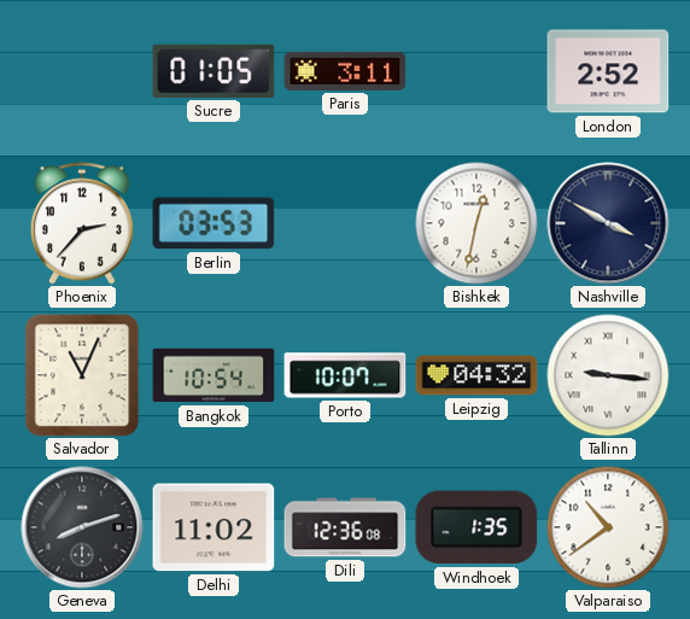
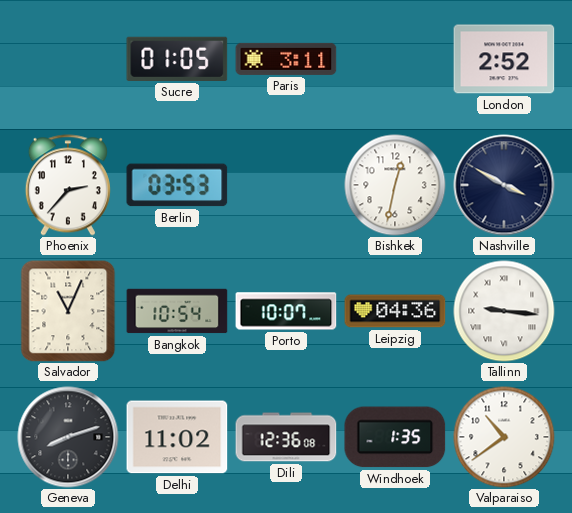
Leipzig: 04:32 -> 04:36 (395, 311)
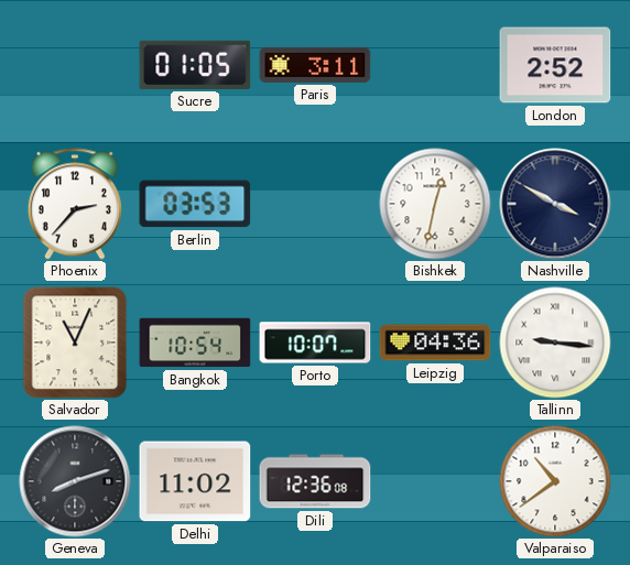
Windhoek: 1:35 -> none (395, 437)
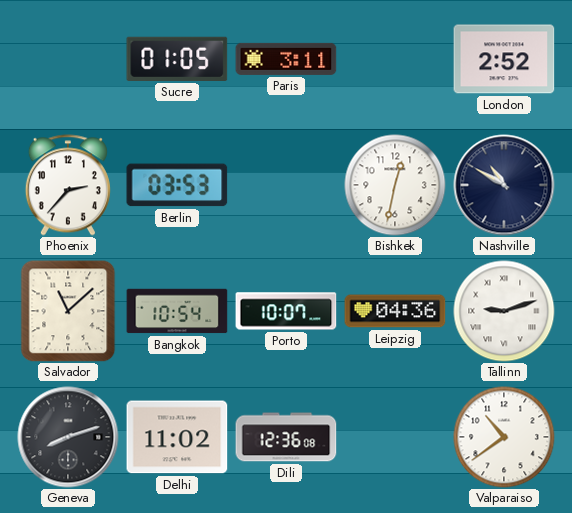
Nashville: 3:50 -> 10:50 (504, 185)
Salvador: 11:04 -> 11:08 (68, 311)
Tallinn: 9:16 -> 9:12 (504, 311)
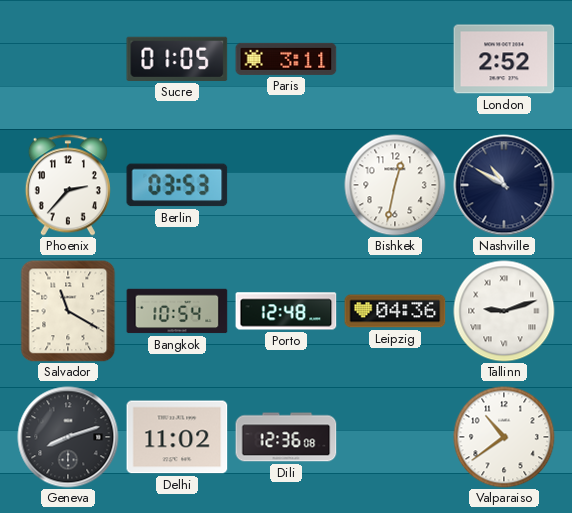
Salvador: 11:08 -> 11:20 (68, 311)
Porto: 10:07 -> 12:48 (286, 311)
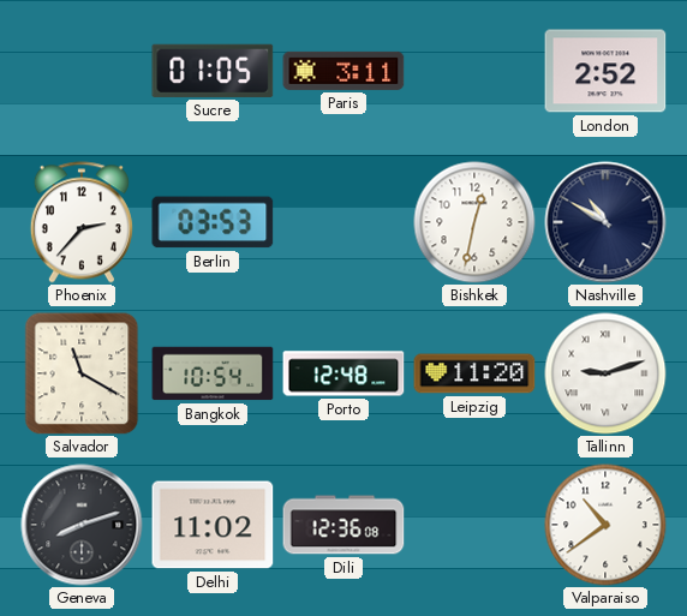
Leipzig: 04:36 -> 11:20 (474, 373)
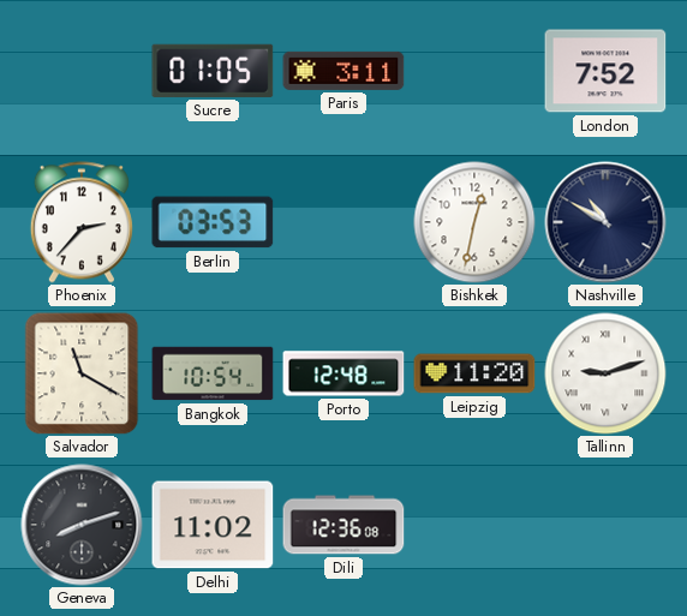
London: 2:52 -> 7:52 (605, 71)
Valparaiso: 10:39 -> none (605, 525)
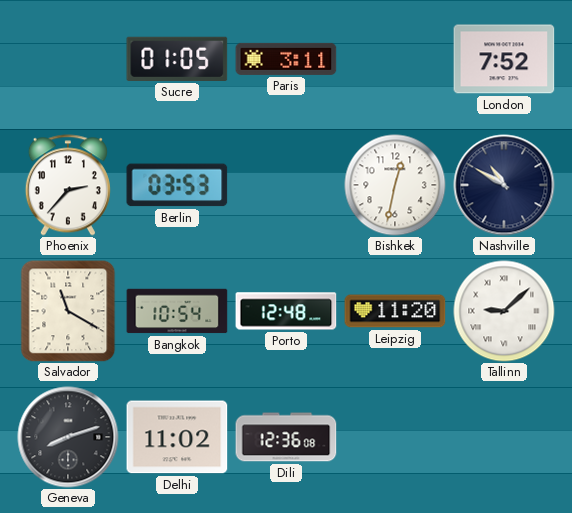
Tallinn: 9:12 -> 9:08 (504, 311)
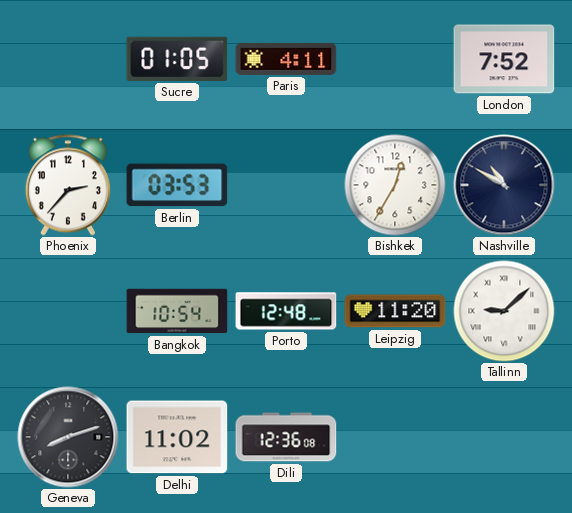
Paris: 3:11 -> 4:11 (286, 59)
Bishkek: 12:32 -> 12:35 (395, 185)
Salvador: 11:20 -> none (68, 311)
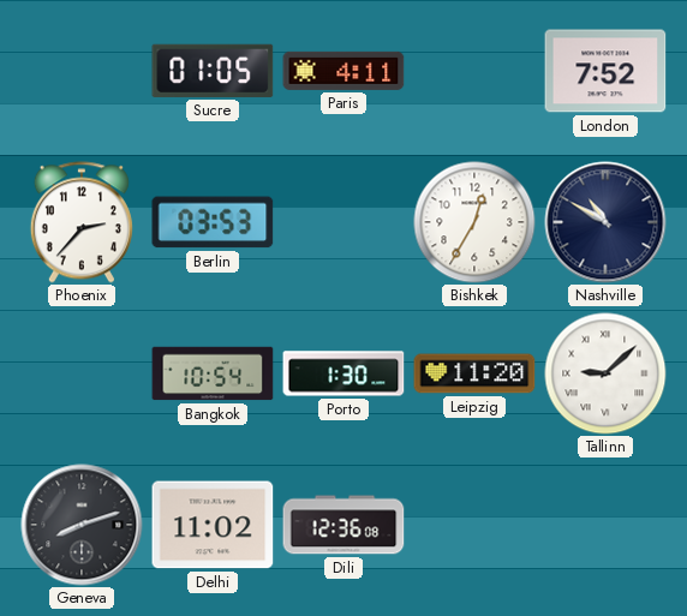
Porto: 12:48 -> 1:30 (343, 373)
